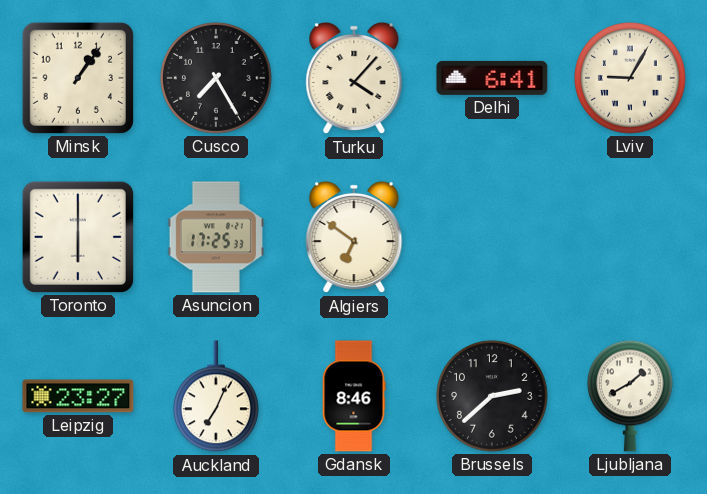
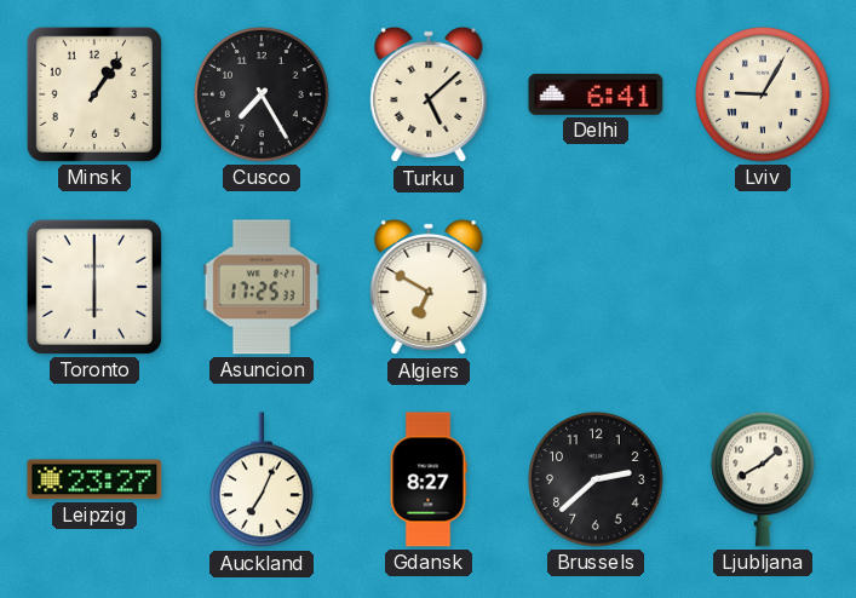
Turku: 4:07 -> 5:08 (429, 94)
Algiers: 6:51 -> 6:50 (429, 287)
Gdansk: 8:46 -> 8:27 (429, 479)
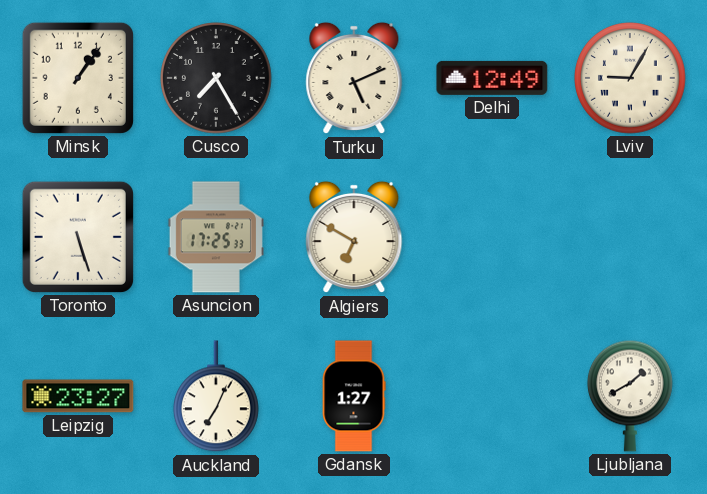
Turku: 5:08 -> 5:11 (354, 78)
Delhi: 6:41 -> 12:49 (492, 78)
Toronto: 6:00 -> 5:27 (78, 237)
Gdansk: 8:27 -> 1:27 (354, 396)
Brussels: 2:38 -> none (597, 481)
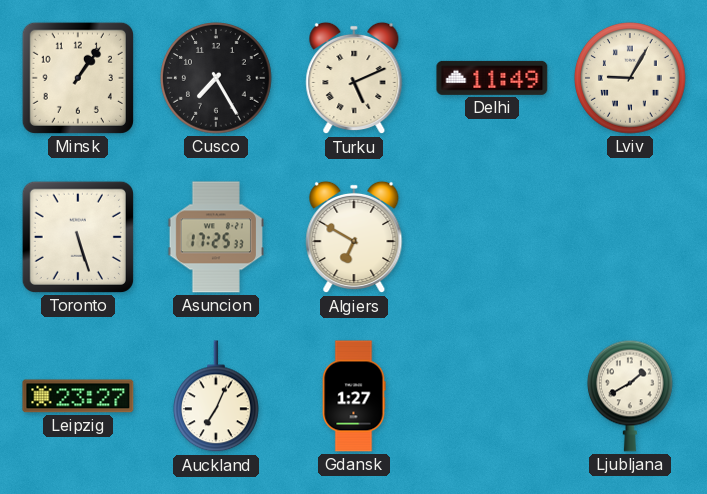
Delhi: 12:49 -> 11:49 (492, 78)
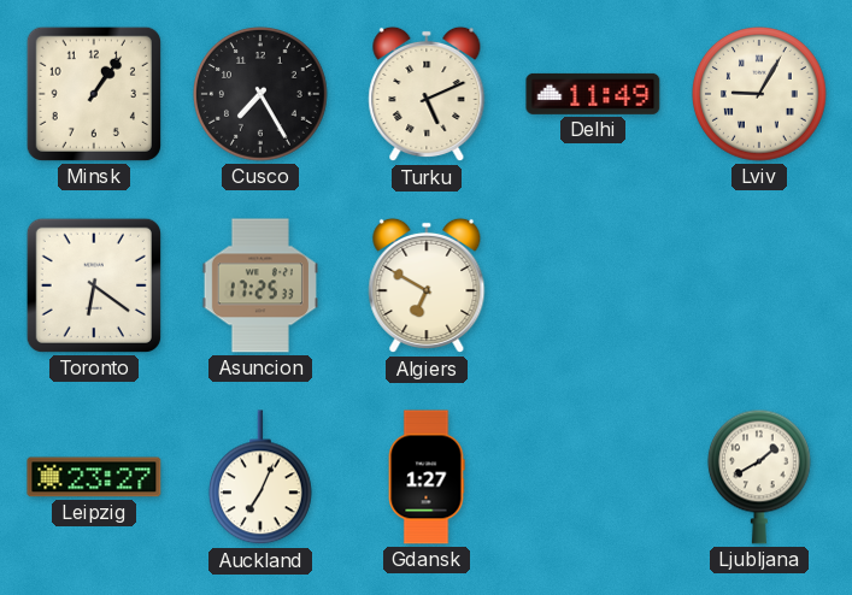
Toronto: 5:27 -> 6:21 (94, 285)
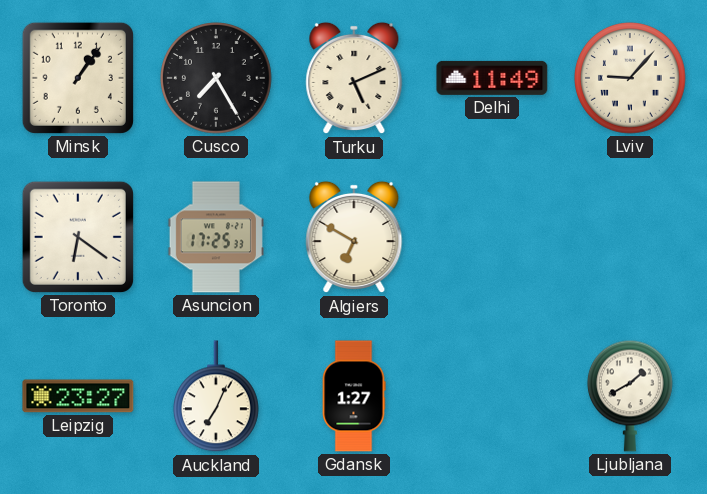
Lviv: 9:05 -> 9:07 (631, 79)
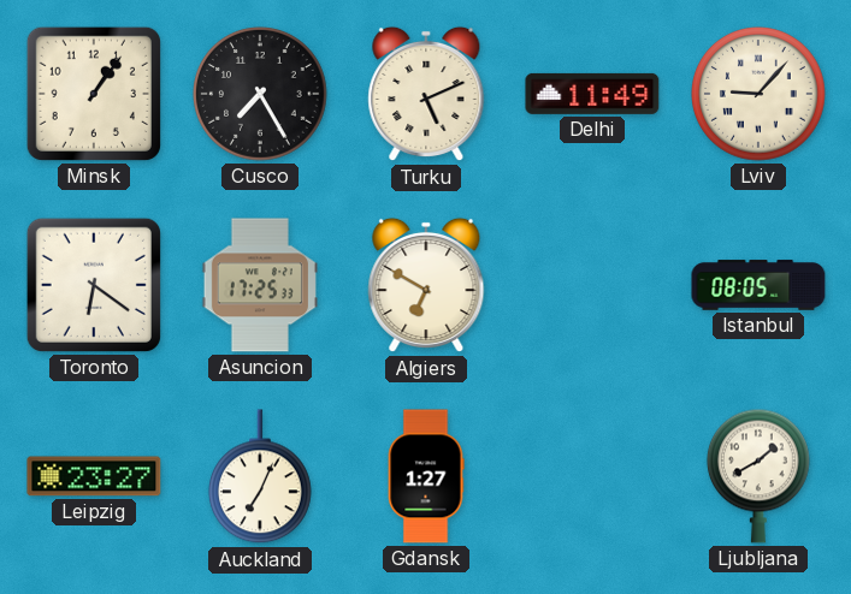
Istanbul: none -> 08:05 (758, 285)
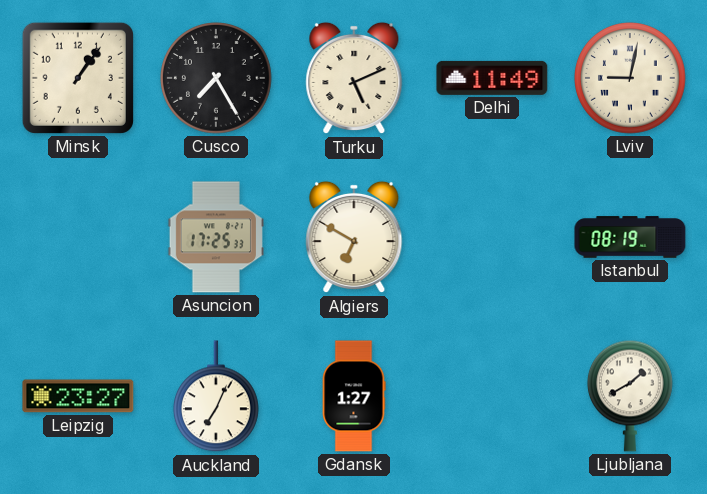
Lviv: 9:07 -> 9:02 (631, 79)
Toronto: 6:21 -> none (94, 285)
Istanbul: 08:05 -> 08:19 (630, 237)
